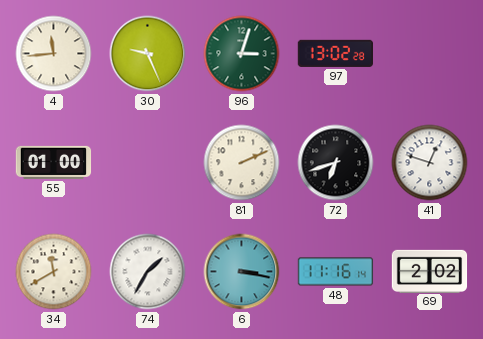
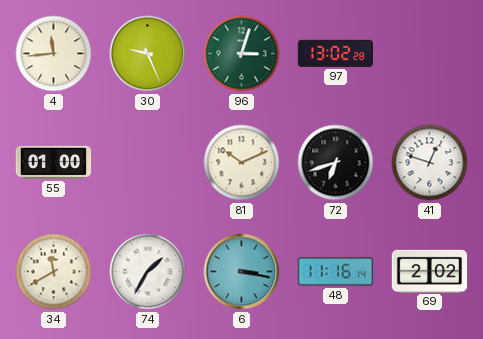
81: 2:11 -> 10:11 (242, 163)
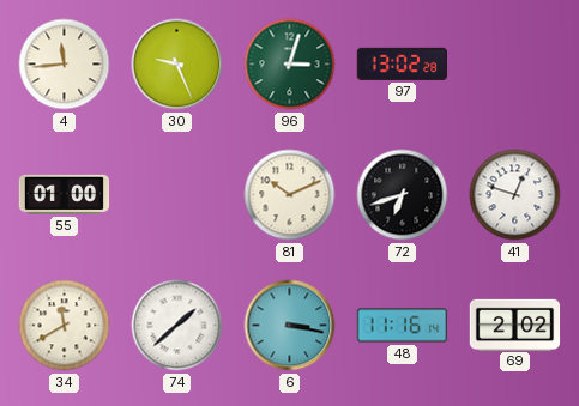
74: 1:35 -> 1:38 (177, 326)
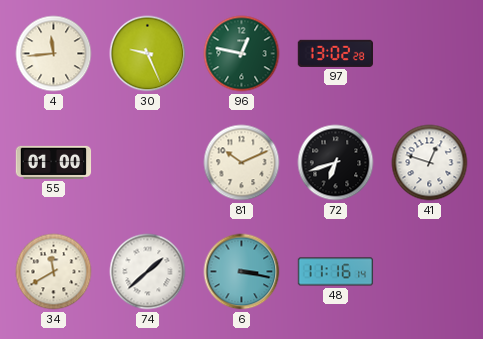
96: 3:03 -> 12:47 (242, 54)
69: 2:02 -> none (515, 325)
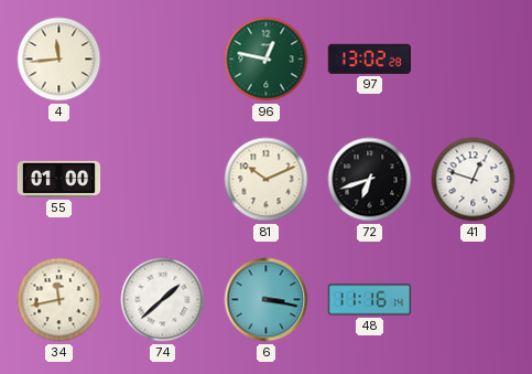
30: 9:26 -> none (148, 54)
34: 11:40 -> 11:43 (59, 300)
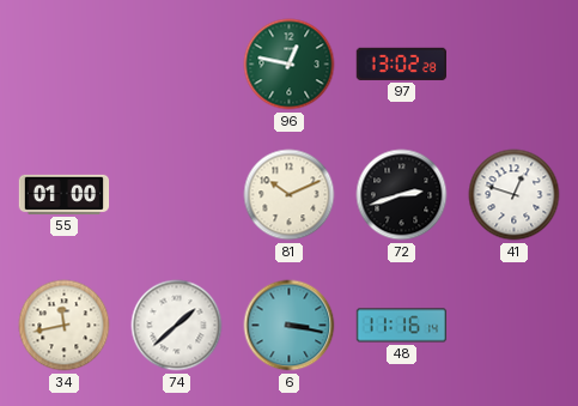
4: 11:44 -> none (59, 60)
72: 6:42 -> 2:42 (402, 195)
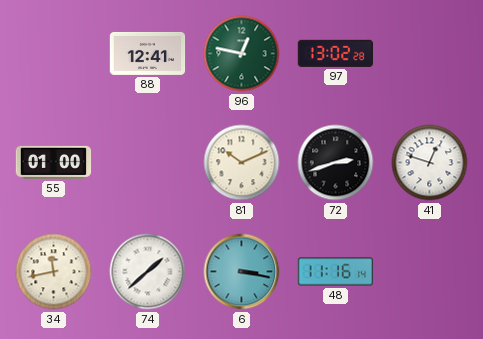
88: none -> 12:41 (148, 53)
